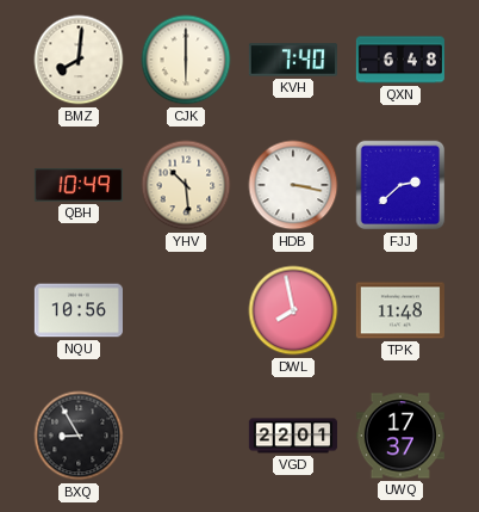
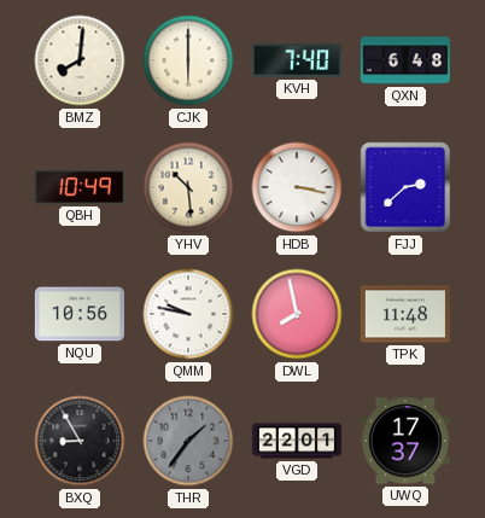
QMM: none -> 9:47 (188, 314)
THR: none -> 1:36 (188, 441)
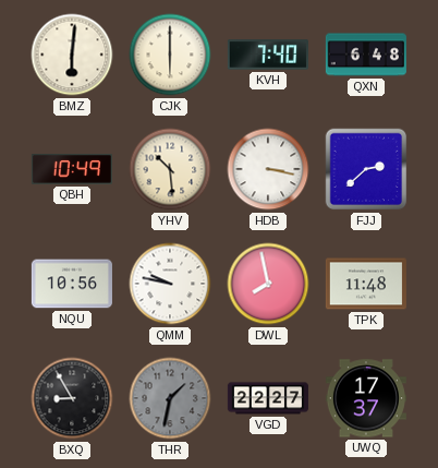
BMZ: 8:01 -> 6:01 (72, 55)
THR: 1:36 -> 1:32 (170, 398)
VGD: 22:01 -> 22:27 (268, 398)
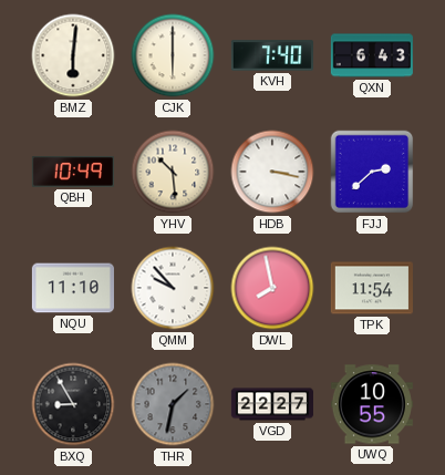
QXN: 6:48 -> 6:43 (372, 55)
NQU: 10:56 -> 11:10 (73, 288)
QMM: 9:47 -> 9:53 (173, 288)
TPK: 11:48 -> 11:54 (372, 288)
UWQ: 17:37 -> 10:55 (372, 404)
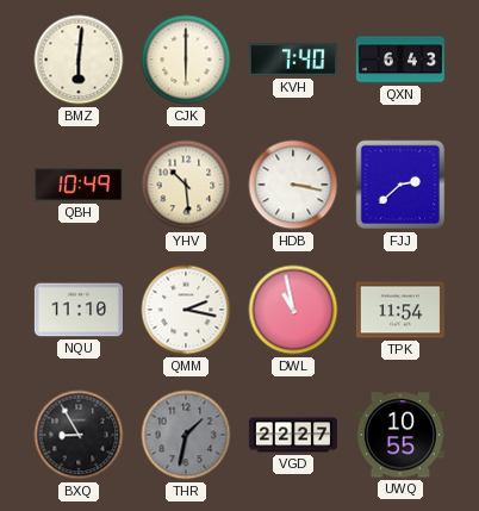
QMM: 9:53 -> 2:17 (186, 310)
DWL: 7:58 -> 10:58 (293, 310)
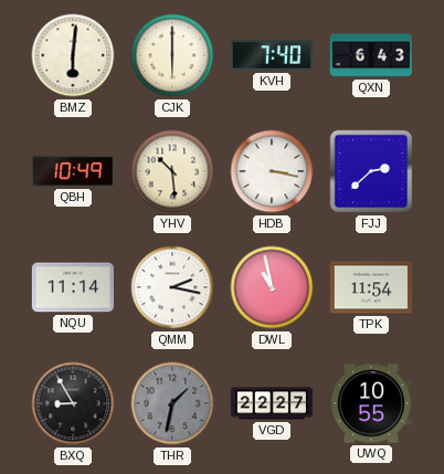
NQU: 11:10 -> 11:14 (73, 287)
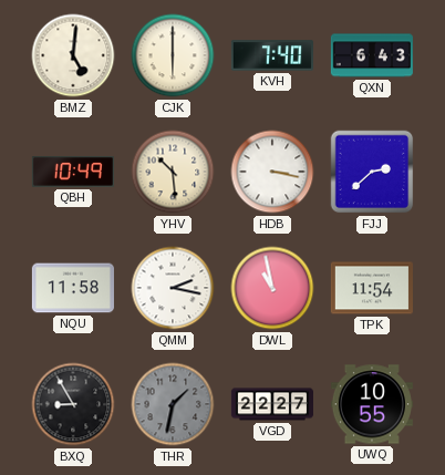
BMZ: 6:01 -> 5:01 (73, 55)
NQU: 11:14 -> 11:58 (73, 288)
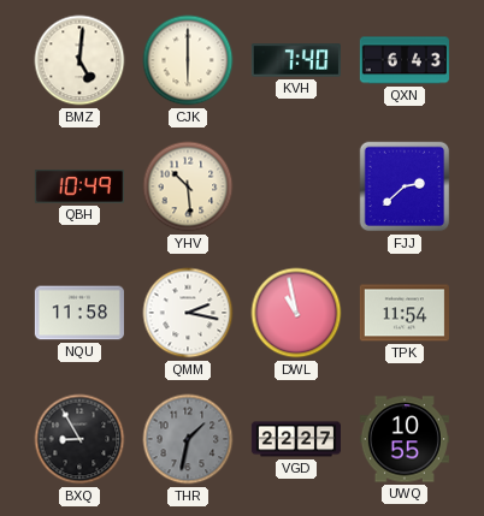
HDB: 3:17 -> none (272, 172)
